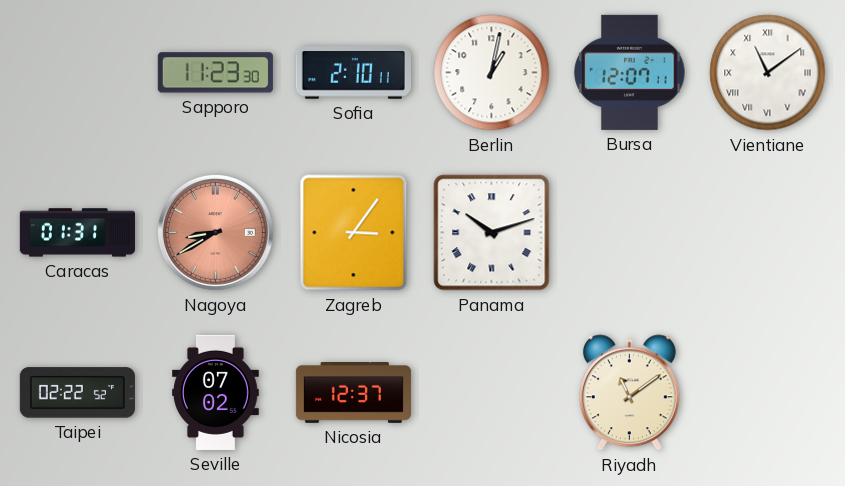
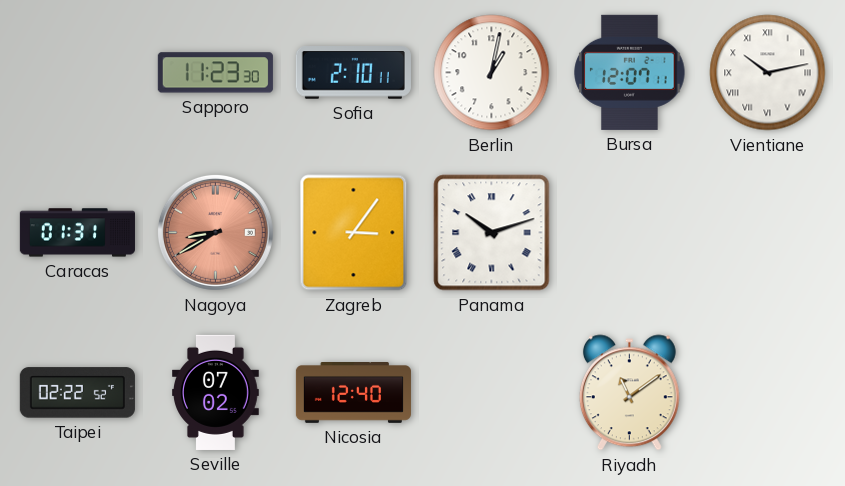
Vientiane: 11:09 -> 10:13 (768, 73)
Nicosia: 12:37 -> 12:40 (353, 393)
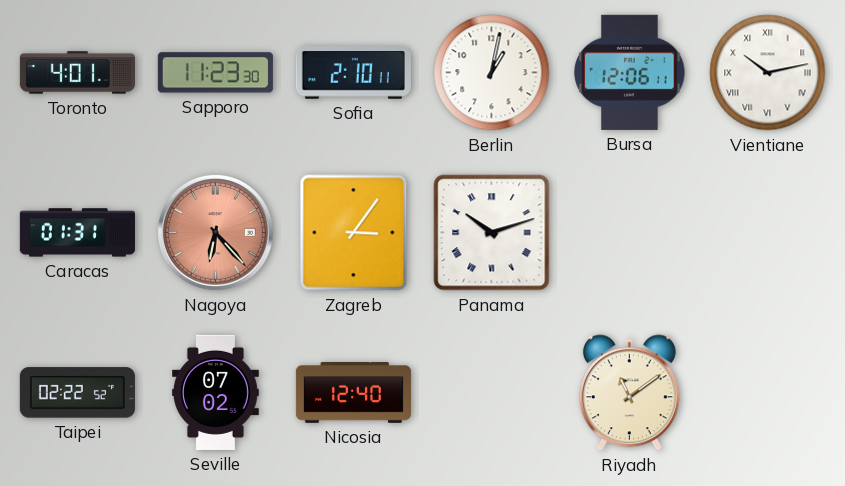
Toronto: none -> 4:01 (77, 73)
Bursa: 12:07 -> 12:06 (630, 72)
Nagoya: 8:40 -> 6:23 (215, 232)
